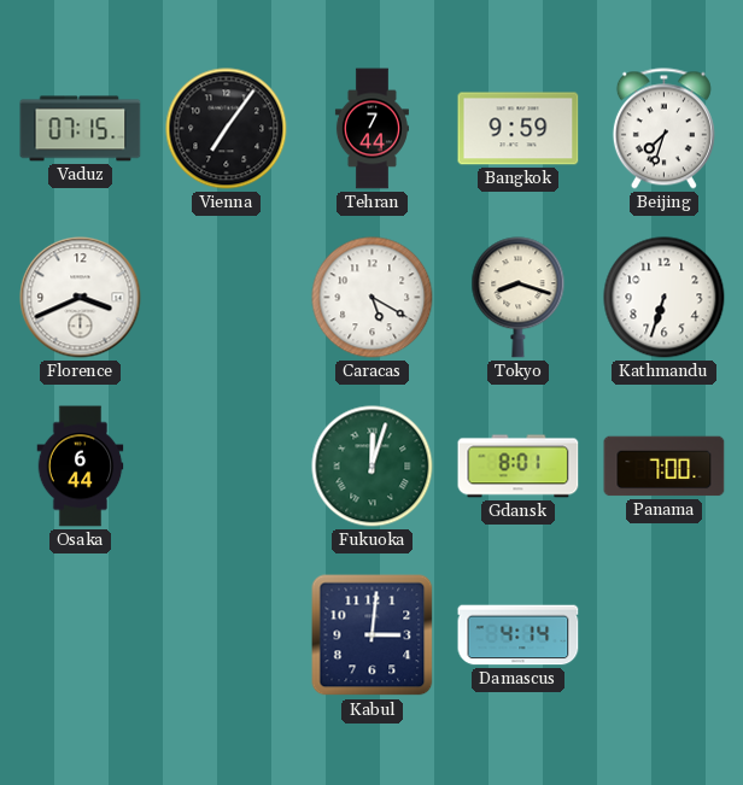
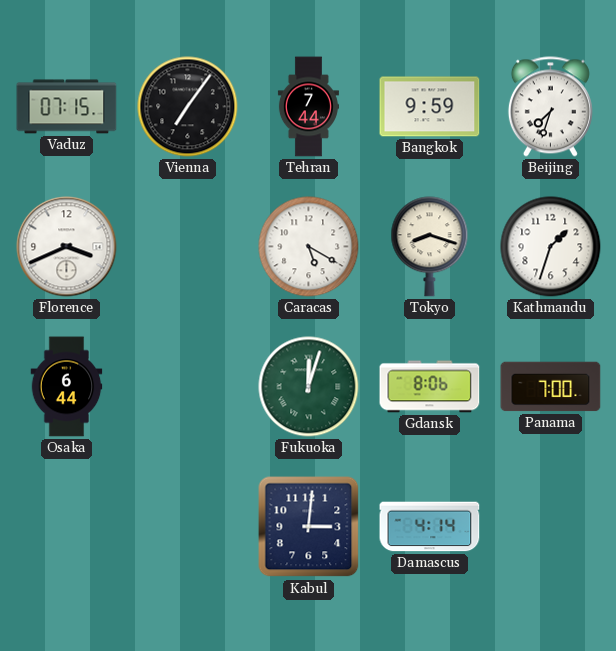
Kathmandu: 6:33 -> 1:33 (551, 247)
Gdansk: 8:01 -> 8:06 (430, 387)
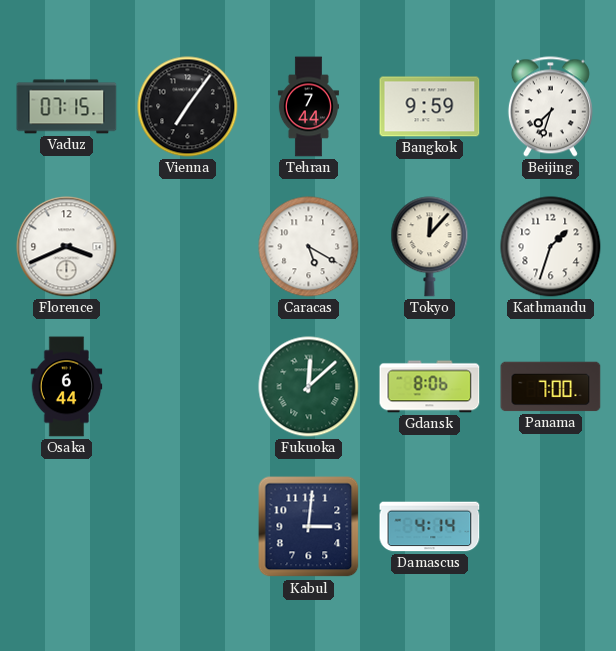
Tokyo: 8:18 -> 12:07 (430, 247)
Fukuoka: 12:03 -> 12:08 (309, 387)
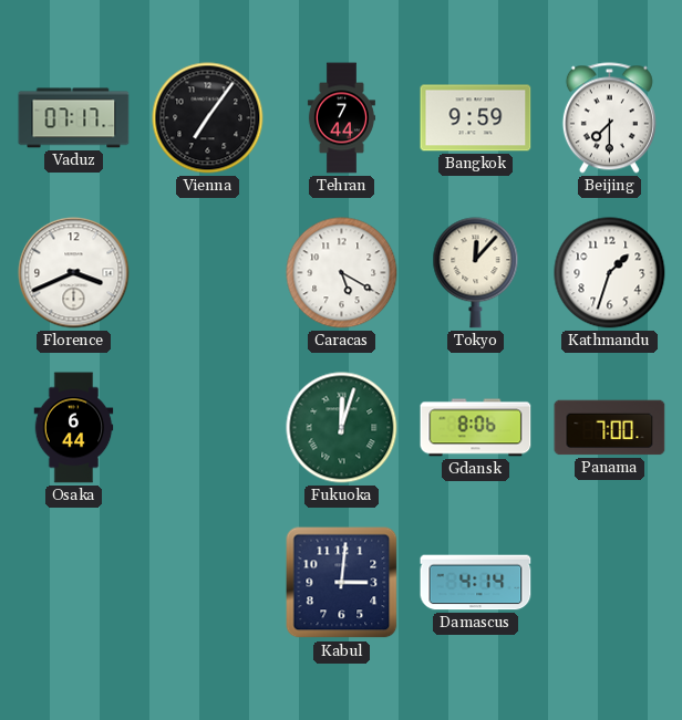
Vaduz: 07:15 -> 07:17 (74, 118)
Beijing: 7:33 -> 7:30 (609, 118)
Fukuoka: 12:08 -> 12:03 (342, 428)
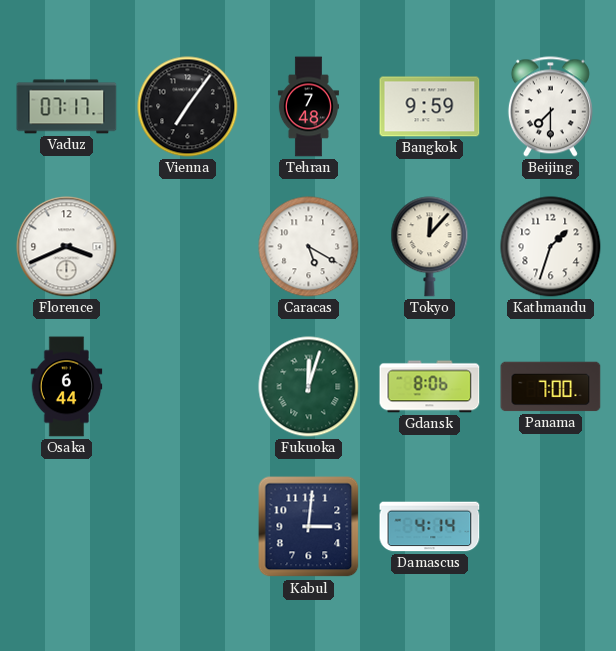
Tehran: 7:44 -> 7:48 (308, 107)
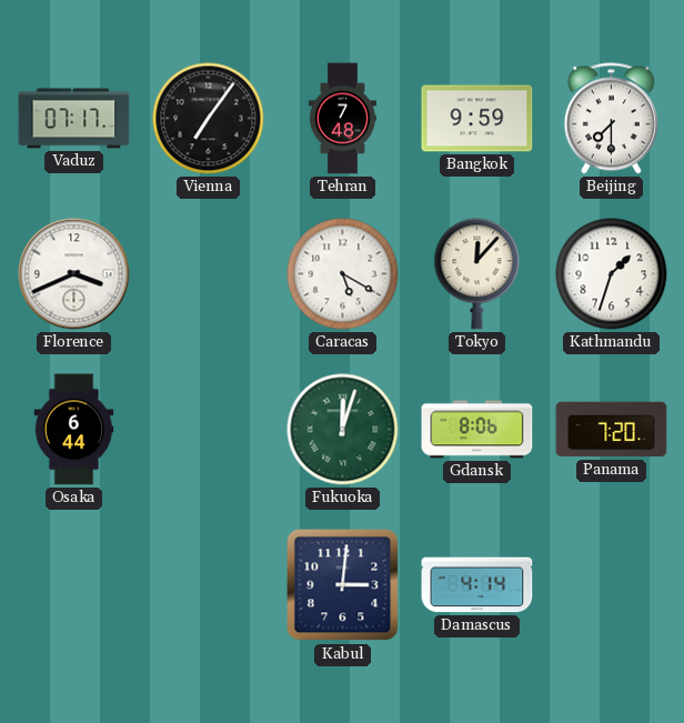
Panama: 7:00 -> 7:20 (612, 430)
